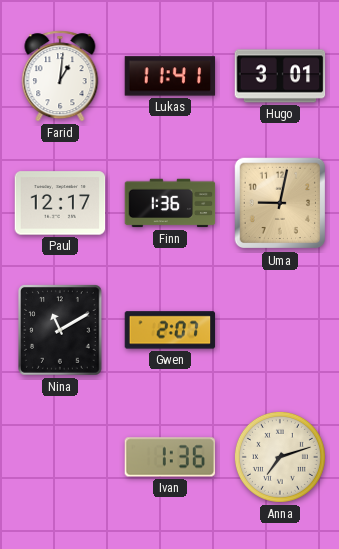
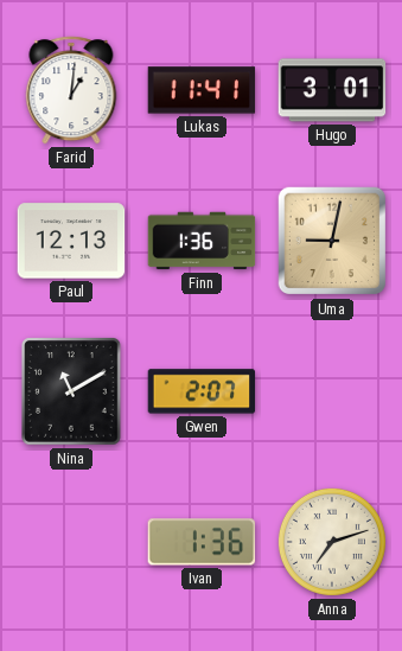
Paul: 12:17 -> 12:13 (71, 241)
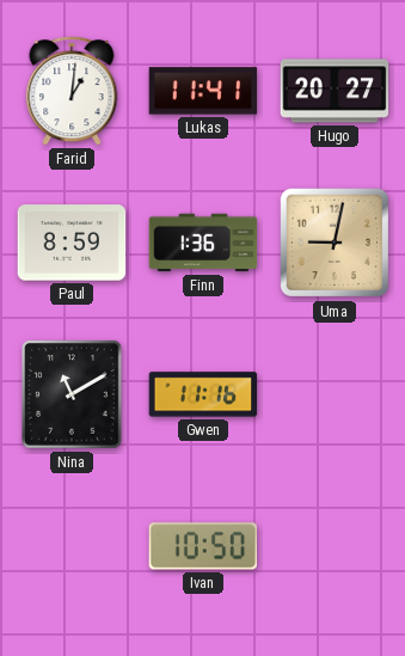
Hugo: 3:01 -> 20:27 (335, 91)
Paul: 12:13 -> 8:59 (72, 243)
Gwen: 2:07 -> 11:16 (203, 394)
Ivan: 1:36 -> 10:50 (203, 546)
Anna: 7:12 -> none (332, 542)
